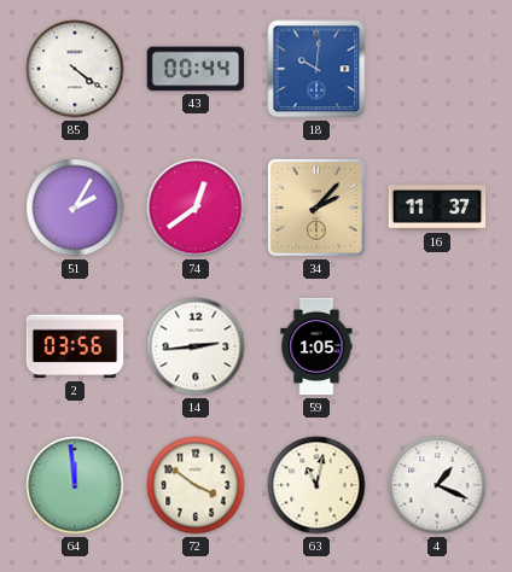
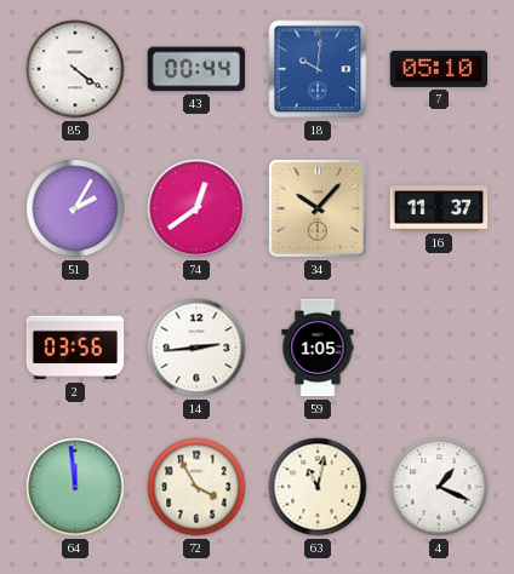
7: none -> 05:10 (439, 69)
34: 2:07 -> 10:07 (318, 208)
72: 3:51 -> 3:55 (196, 487)
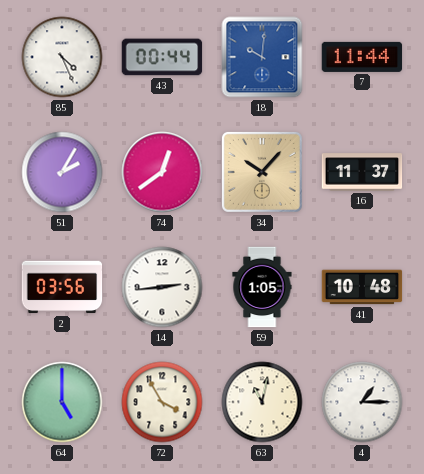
85: 4:21 -> 4:26 (62, 57)
7: 05:10 -> 11:44 (362, 57)
41: none -> 10:48 (362, 287)
64: 11:59 -> 5:00 (62, 402)
4: 1:19 -> 1:15 (362, 402)
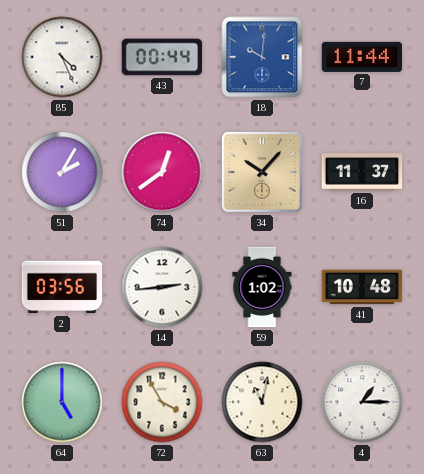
59: 1:05 -> 1:02 (262, 287)
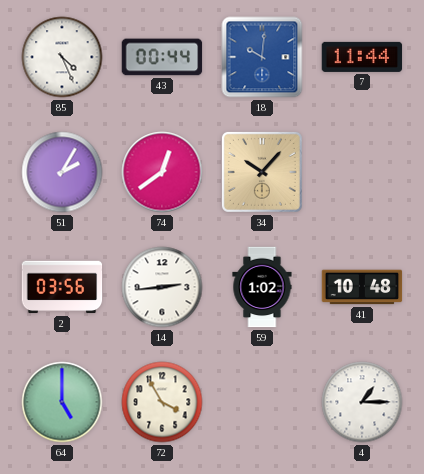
16: 11:37 -> none (362, 172)
63: 11:02 -> none (262, 402)
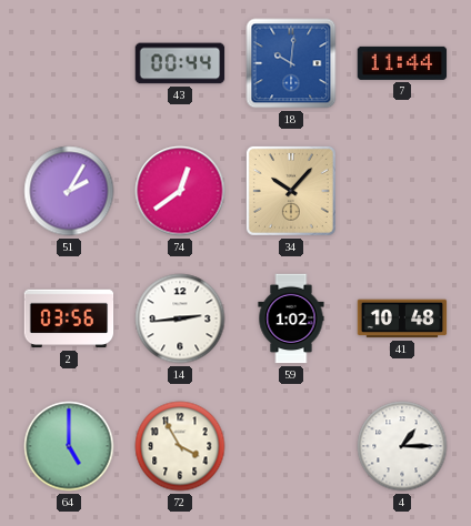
85: 4:26 -> none (62, 57)
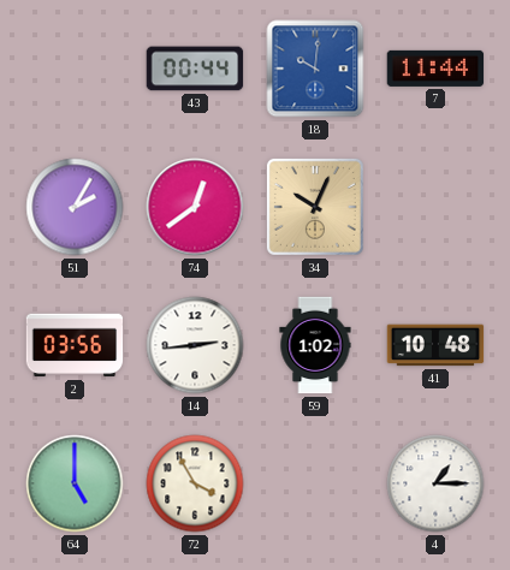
34: 10:07 -> 10:04 (315, 207)
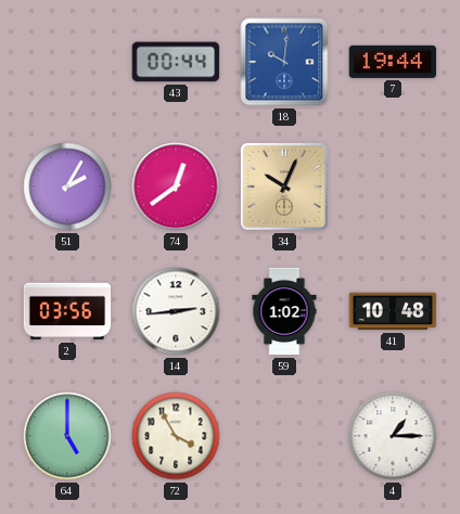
7: 11:44 -> 19:44 (393, 62)
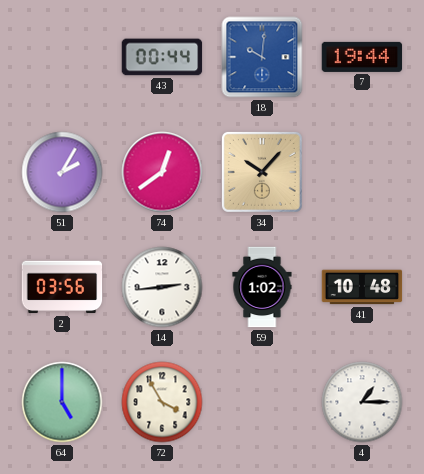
34: 10:04 -> 10:07 (262, 172)
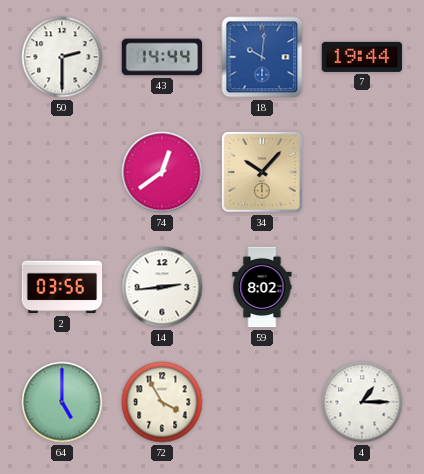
50: none -> 2:30 (62, 57)
43: 00:44 -> 14:44 (162, 57)
51: 2:05 -> none (62, 172)
59: 1:02 -> 8:02 (262, 287)
41: 10:48 -> none (362, 287)
